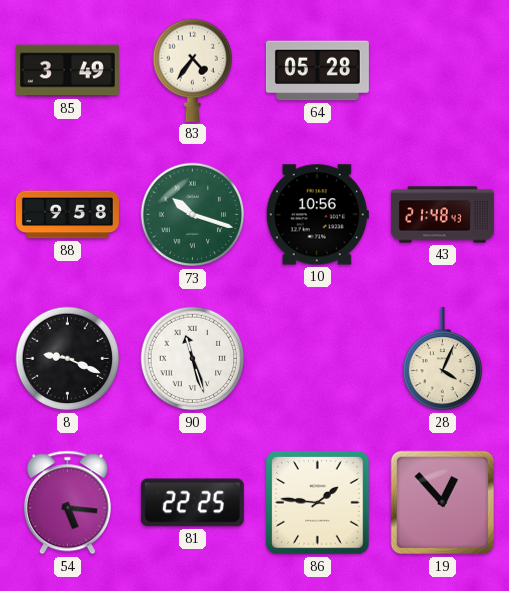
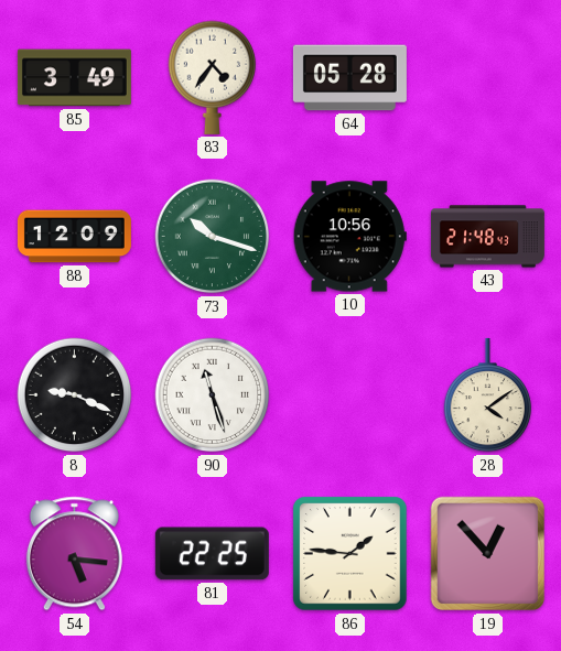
88: 9:58 -> 12:09 (74, 237)
28: 4:04 -> 4:09 (488, 395)
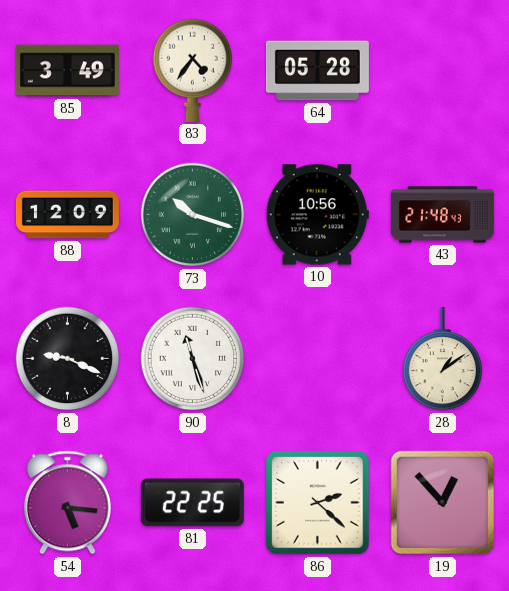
28: 4:09 -> 1:09 (443, 359)
86: 1:46 -> 2:22 (318, 503)
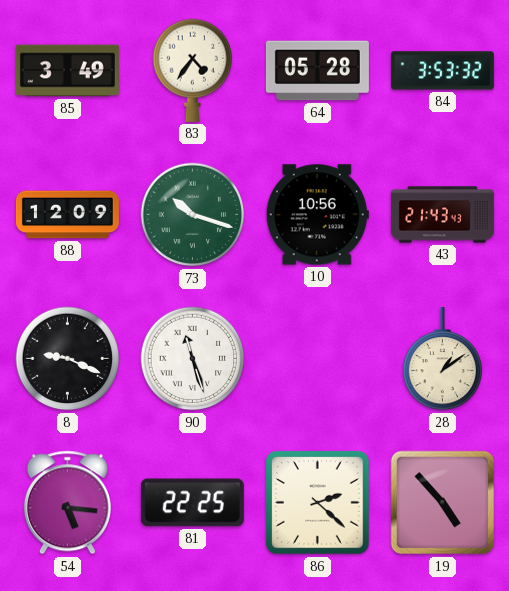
84: none -> 3:53 (442, 71)
43: 21:48 -> 21:43 (442, 215)
19: 12:53 -> 4:53 (443, 503)
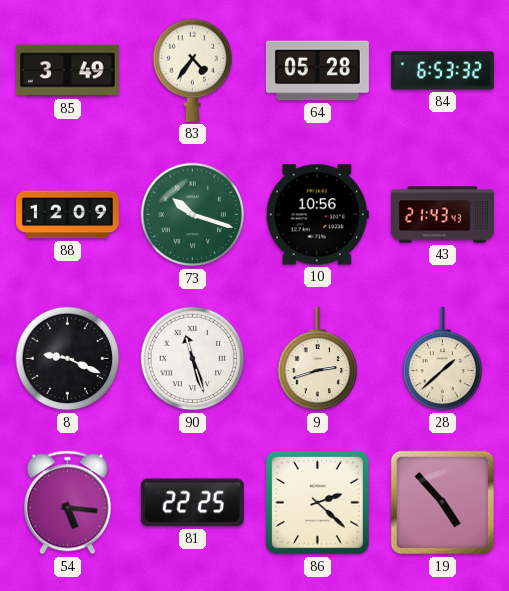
84: 3:53 -> 6:53 (442, 71)
9: none -> 2:42 (318, 359)
28: 1:09 -> 1:38 (443, 359)
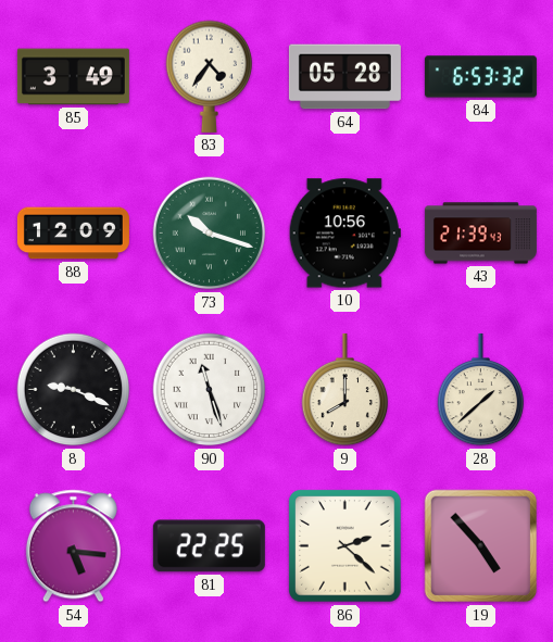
43: 21:43 -> 21:39 (480, 234)
9: 2:42 -> 8:00 (345, 390)
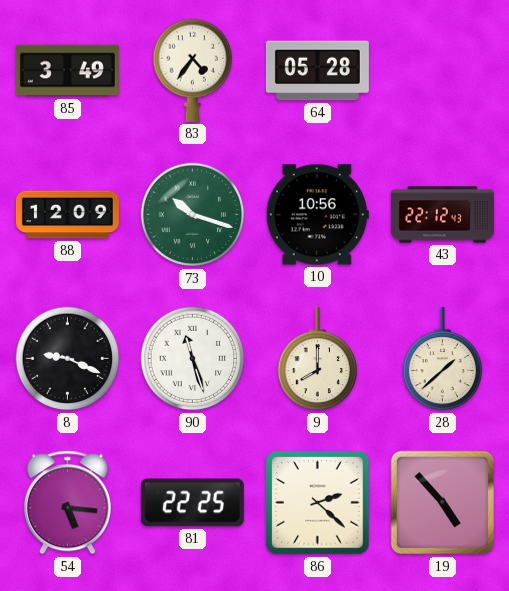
84: 6:53 -> none (480, 77)
43: 21:39 -> 22:12 (442, 215)
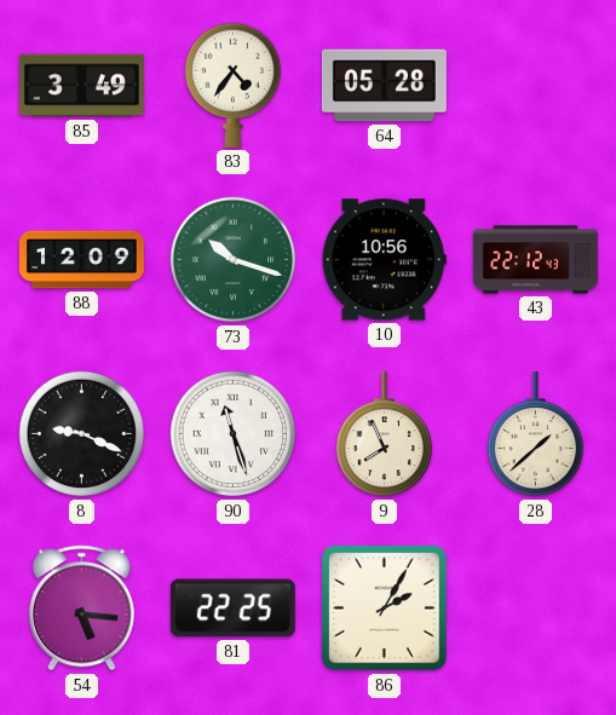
9: 8:00 -> 7:56 (385, 434)
86: 2:22 -> 2:05 (385, 609)
19: 4:53 -> none (443, 503)
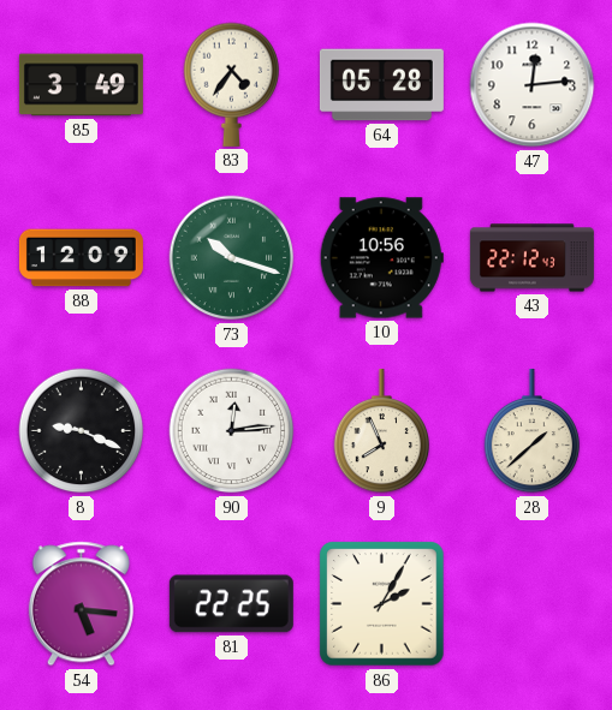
47: none -> 12:14 (533, 85)
90: 11:27 -> 12:14 (232, 431)
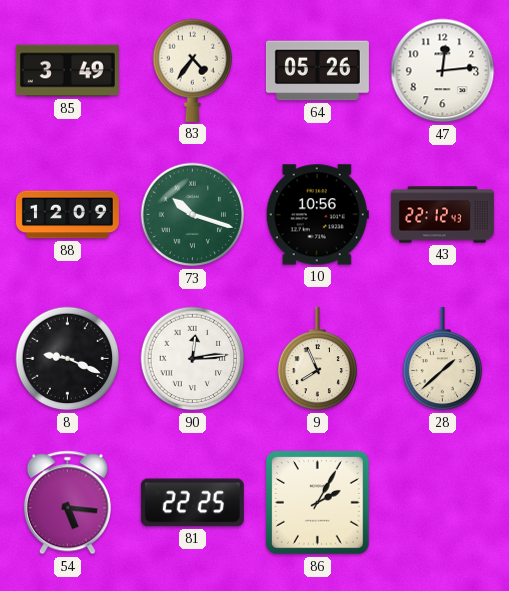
64: 05:28 -> 05:26 (317, 71)
